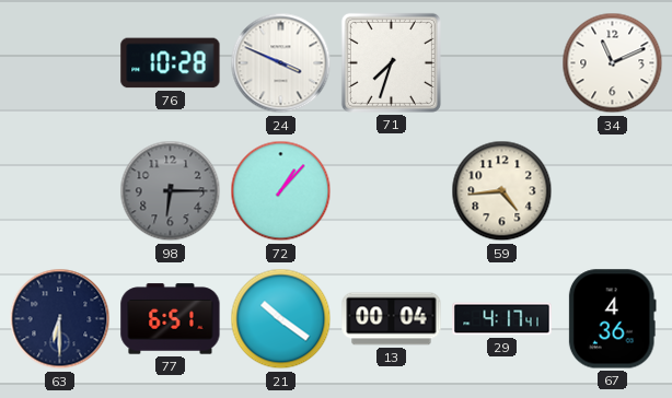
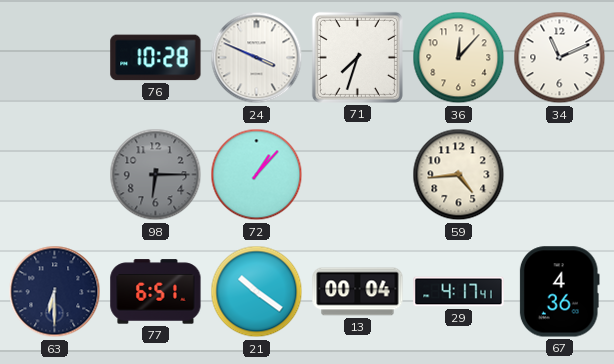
36: none -> 12:07 (459, 58)
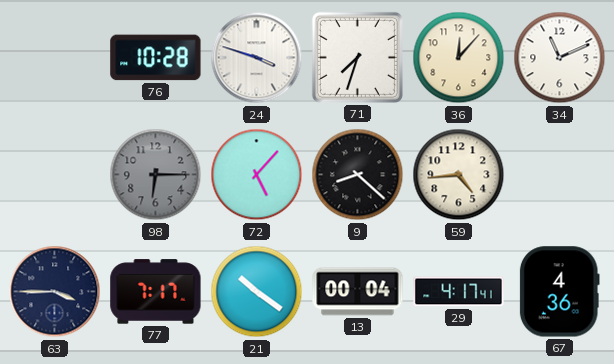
24: 3:49 -> 3:48 (257, 58)
72: 1:07 -> 5:07 (257, 175)
9: none -> 8:22 (358, 175)
63: 6:30 -> 3:45 (55, 292)
77: 6:51 -> 7:17 (156, 292)
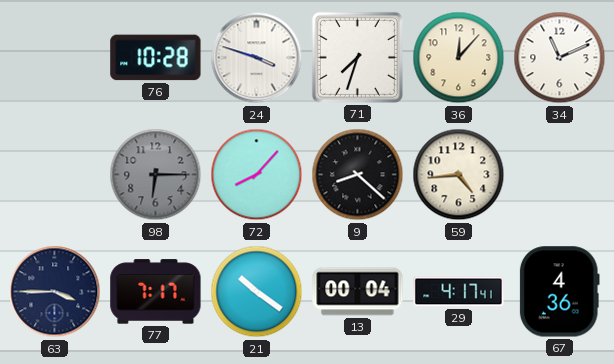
72: 5:07 -> 8:07 (257, 175)
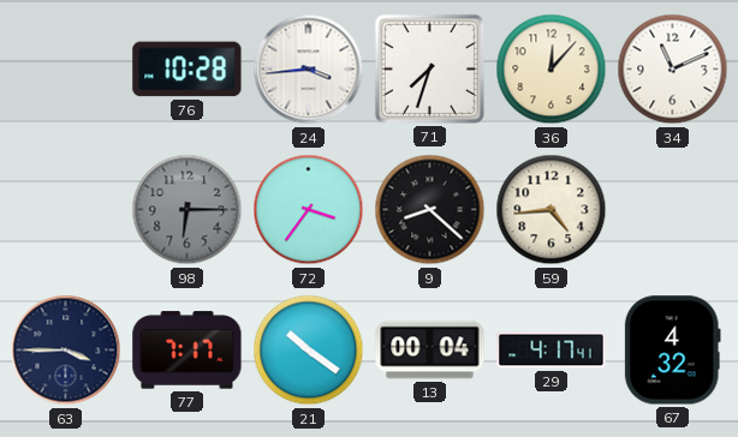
24: 3:48 -> 3:44 (309, 70)
72: 8:07 -> 3:36 (309, 210)
67: 4:36 -> 4:32 (672, 351)
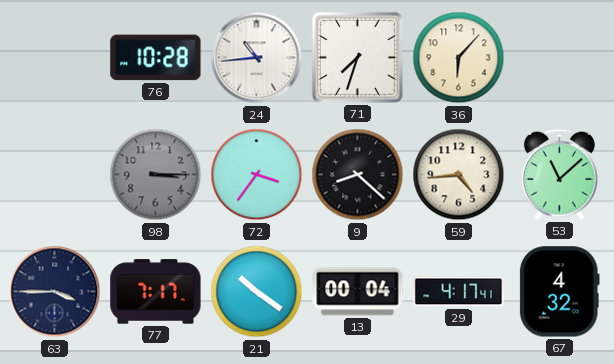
24: 3:44 -> 10:44 (257, 58)
36: 12:07 -> 6:07 (459, 58)
34: 11:11 -> none (673, 70)
98: 6:15 -> 3:15 (156, 175)
53: none -> 11:08 (559, 174)
